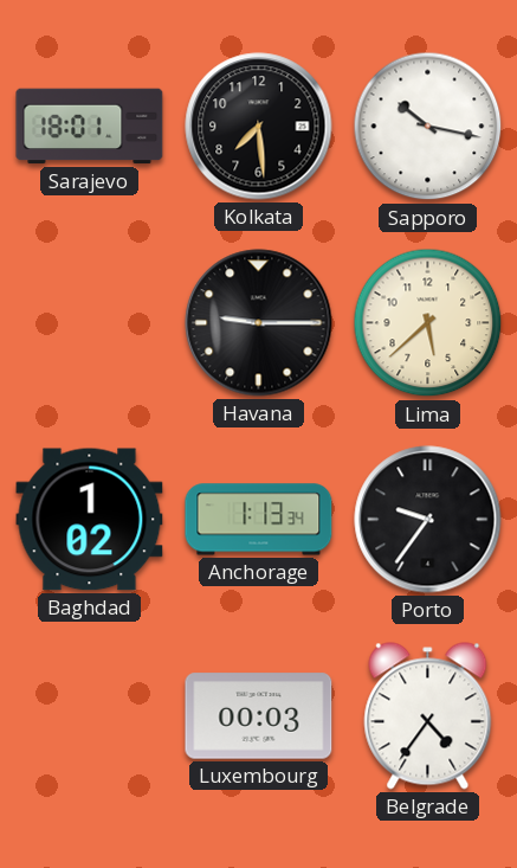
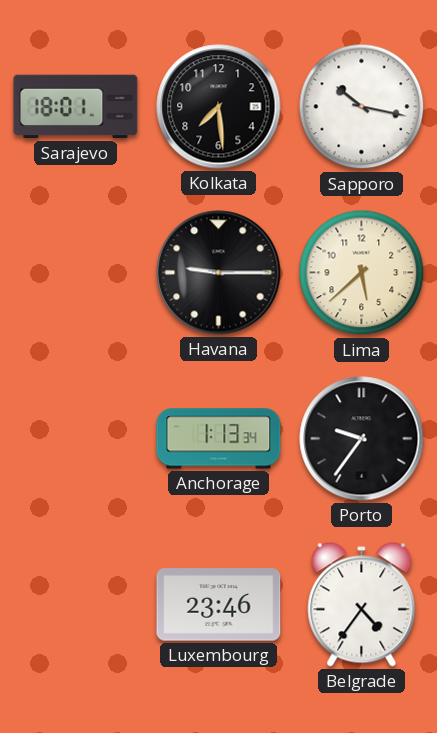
Baghdad: 1:02 -> none (90, 520)
Luxembourg: 00:03 -> 23:46 (219, 605)
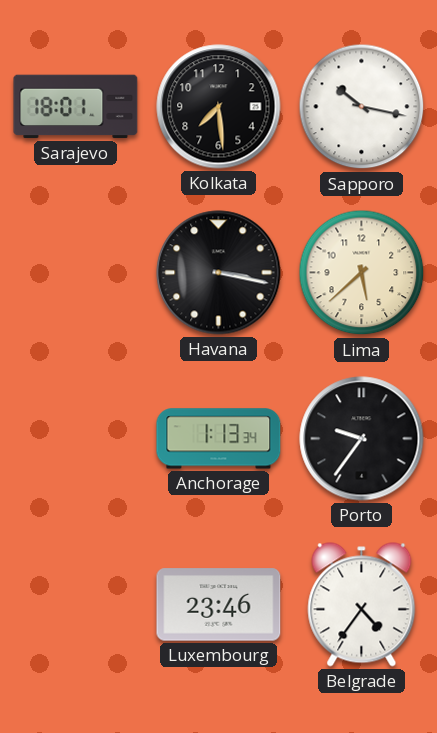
Havana: 9:15 -> 3:17 (219, 273)
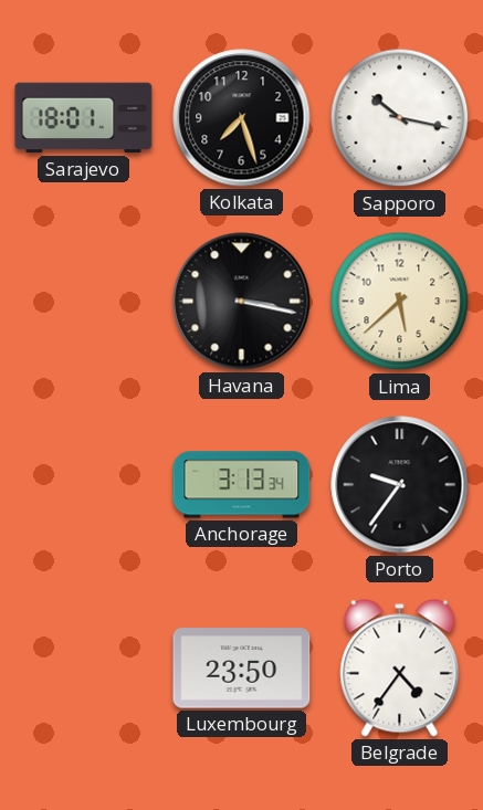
Kolkata: 7:29 -> 7:27 (242, 118)
Anchorage: 1:13 -> 3:13 (242, 485)
Luxembourg: 23:46 -> 23:50 (242, 669)
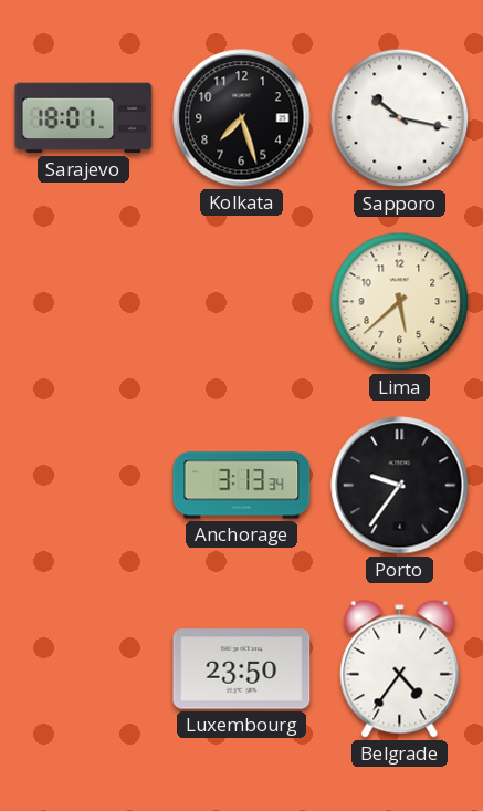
Havana: 3:17 -> none (242, 302)
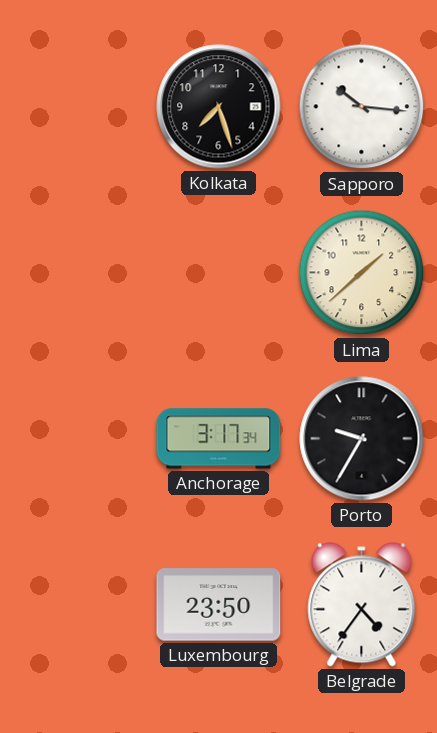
Sarajevo: 18:01 -> none (84, 118)
Sapporo: 10:17 -> 10:16 (362, 107)
Lima: 5:38 -> 1:38 (362, 273)
Anchorage: 3:13 -> 3:17 (219, 439)
Porto: 9:36 -> 9:35 (362, 439)
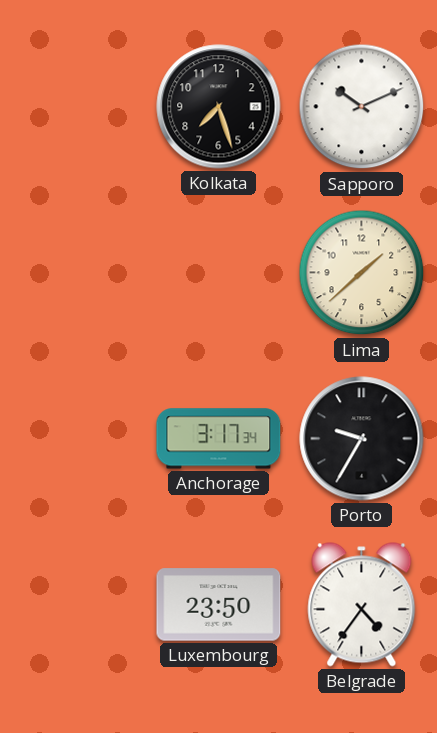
Sapporo: 10:16 -> 10:11 (362, 107)
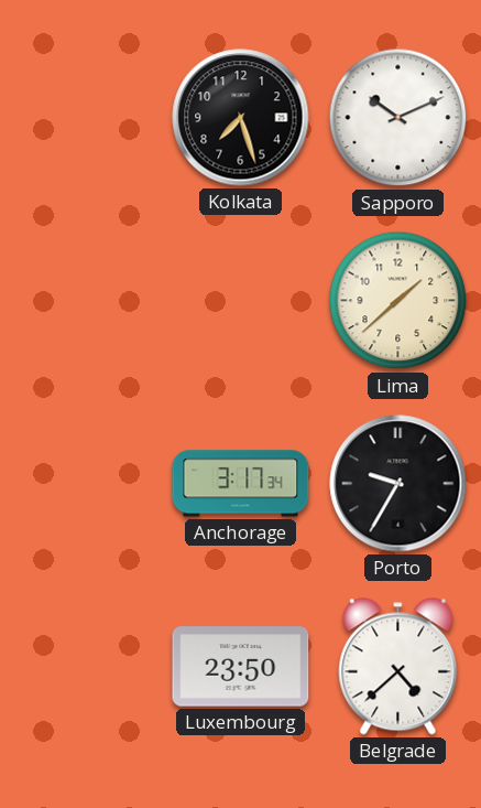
Belgrade: 4:36 -> 4:38 (398, 667)
